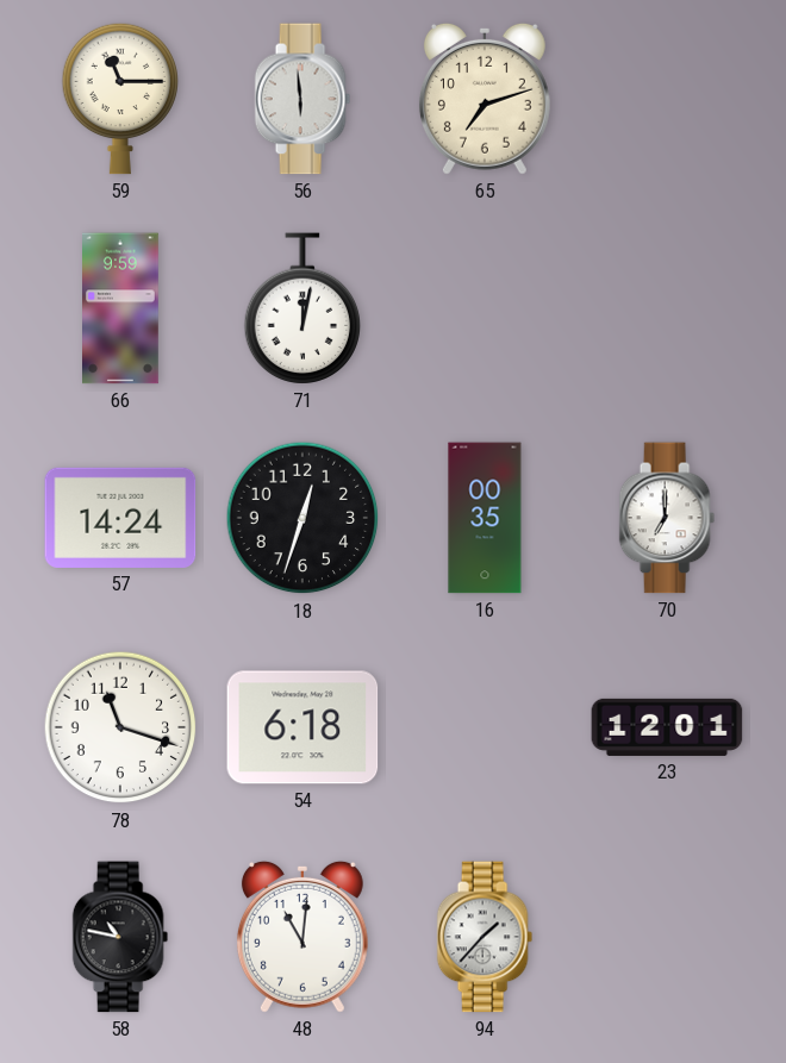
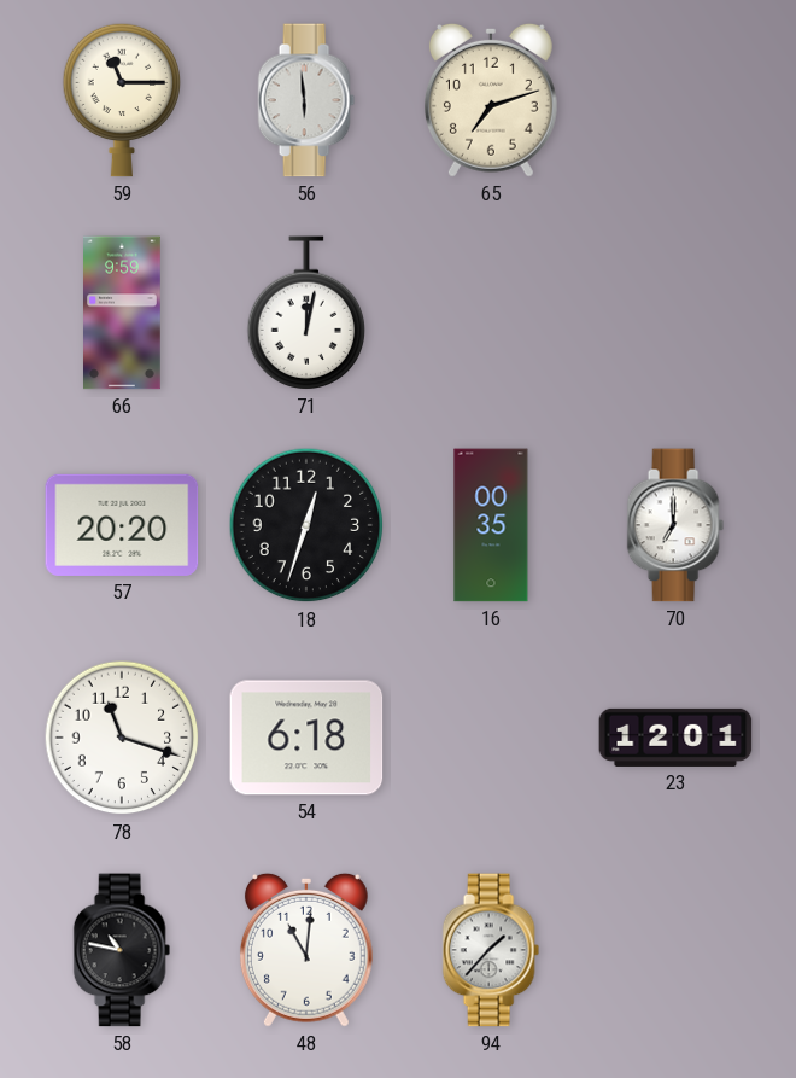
57: 14:24 -> 20:20 (122, 525)
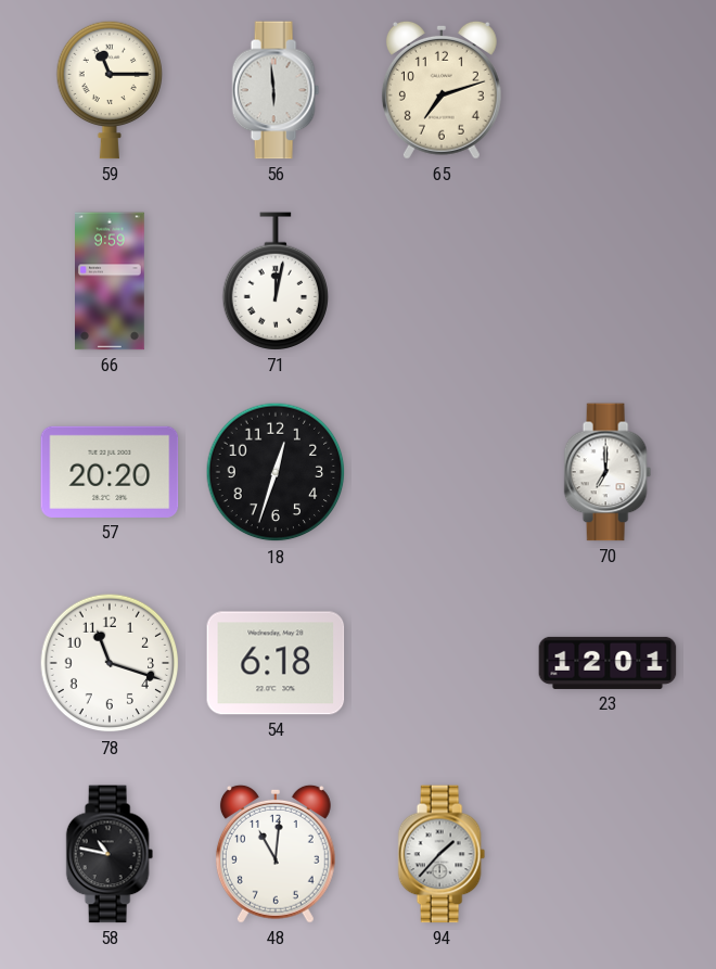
16: 00:35 -> none (491, 525)
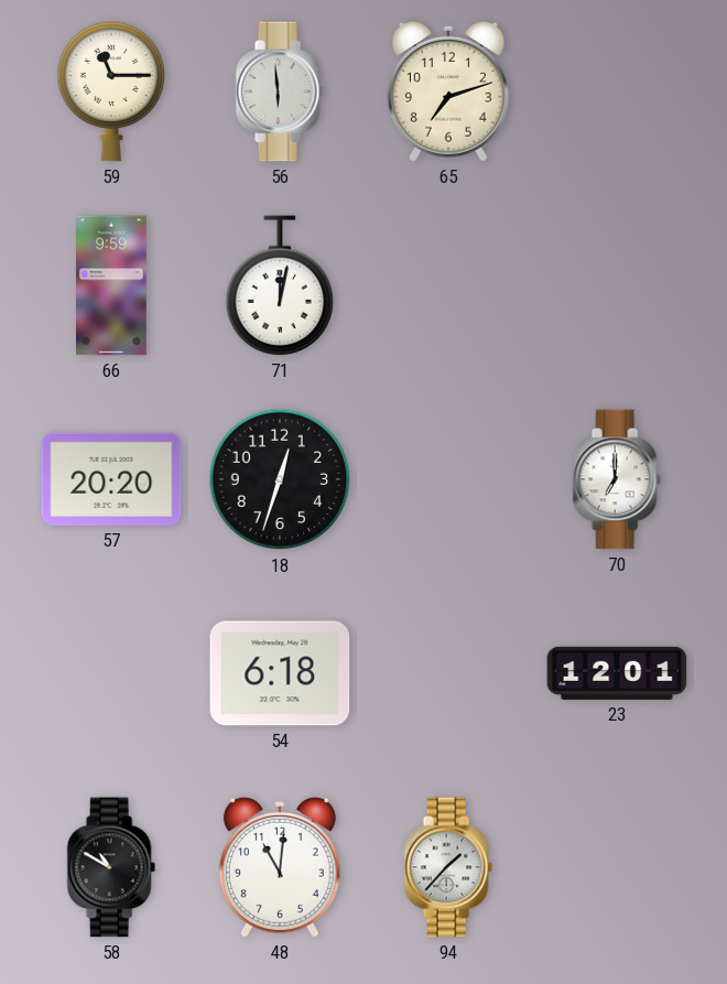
78: 11:18 -> none (110, 663)
58: 10:47 -> 10:50 (111, 867)
